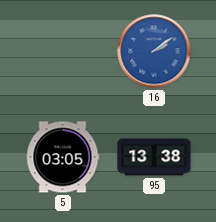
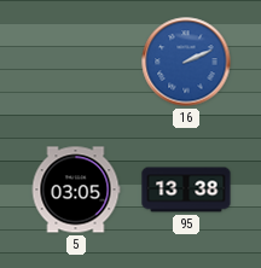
16: 2:09 -> 2:11 (186, 62)
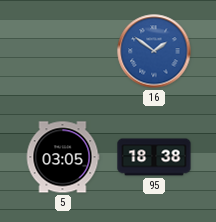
16: 2:11 -> 1:51 (154, 51)
95: 13:38 -> 18:38 (154, 157)
